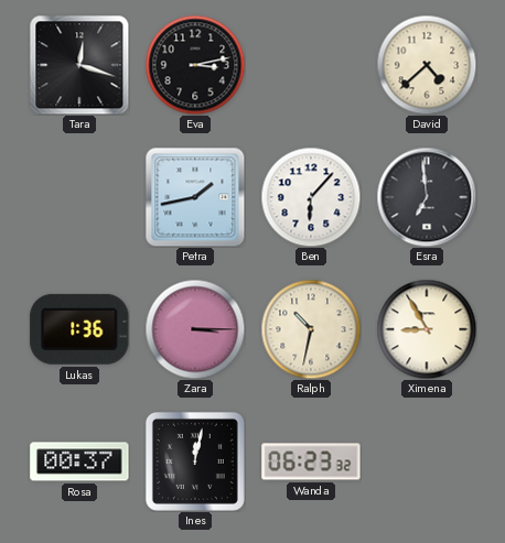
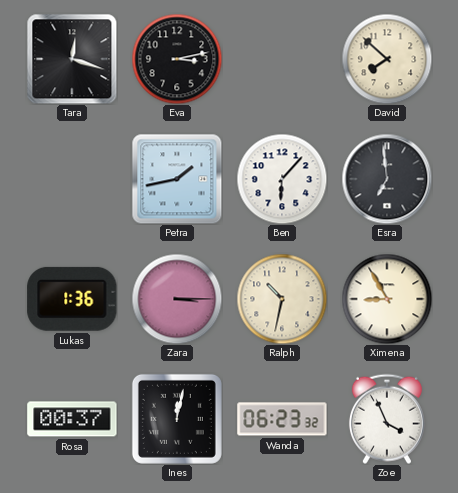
David: 4:38 -> 7:52 (387, 59)
Zoe: none -> 3:56 (387, 419)
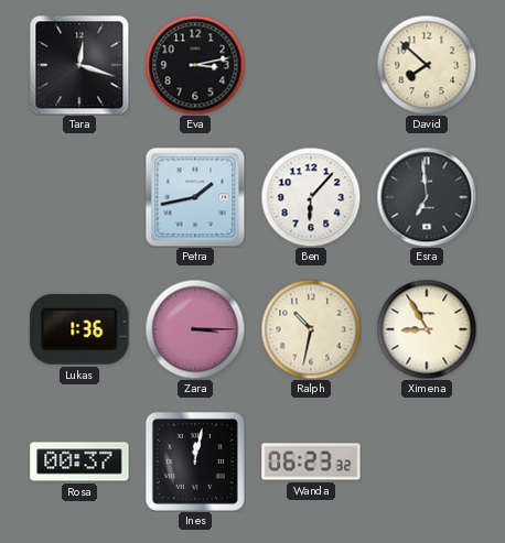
Zoe: 3:56 -> none (387, 419)
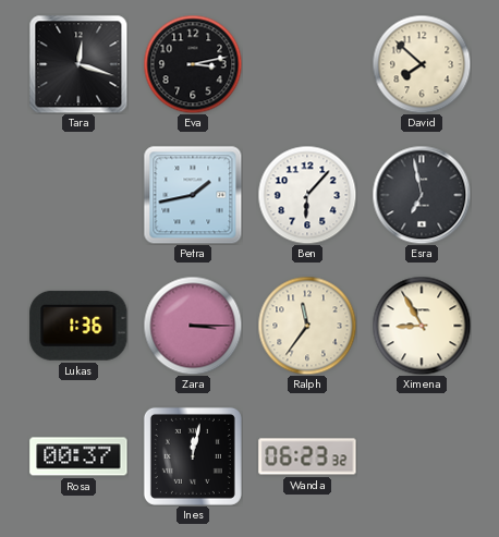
Esra: 6:59 -> 6:58 (422, 195)
Ralph: 10:32 -> 11:36 (307, 326)
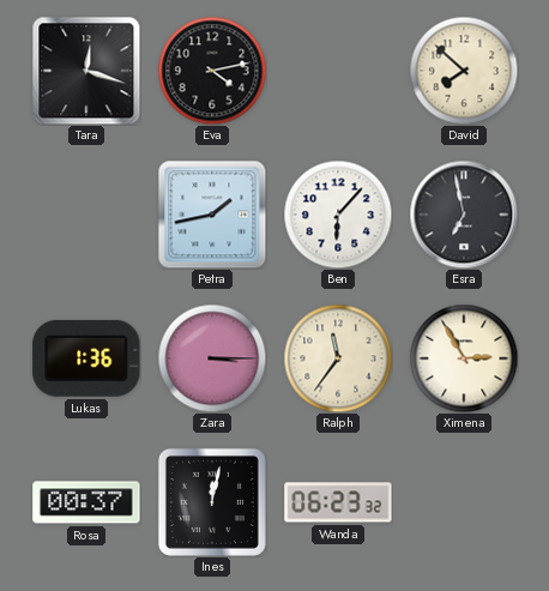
Eva: 3:13 -> 4:13 (212, 71)
Ximena: 8:55 -> 2:55 (464, 358)
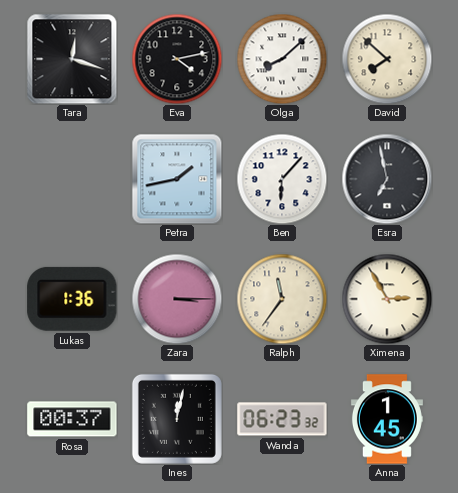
Olga: none -> 8:08 (282, 59)
Anna: none -> 1:45 (387, 419)
